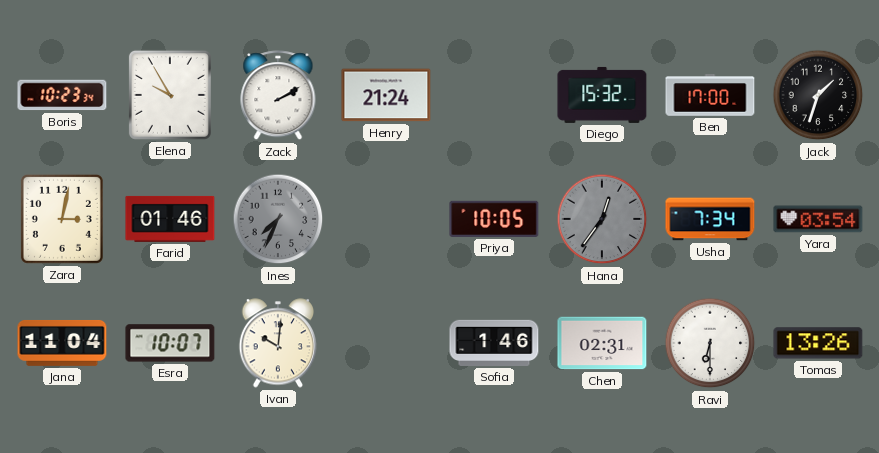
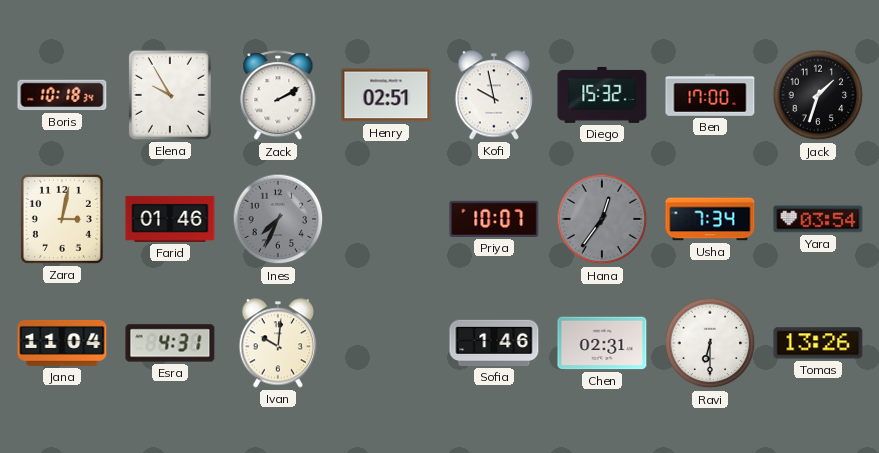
Boris: 10:23 -> 10:18 (62, 95)
Henry: 21:24 -> 02:51 (386, 95)
Kofi: none -> 9:58 (494, 95)
Priya: 10:05 -> 10:07 (494, 219)
Esra: 10:07 -> 4:31 (170, 343)
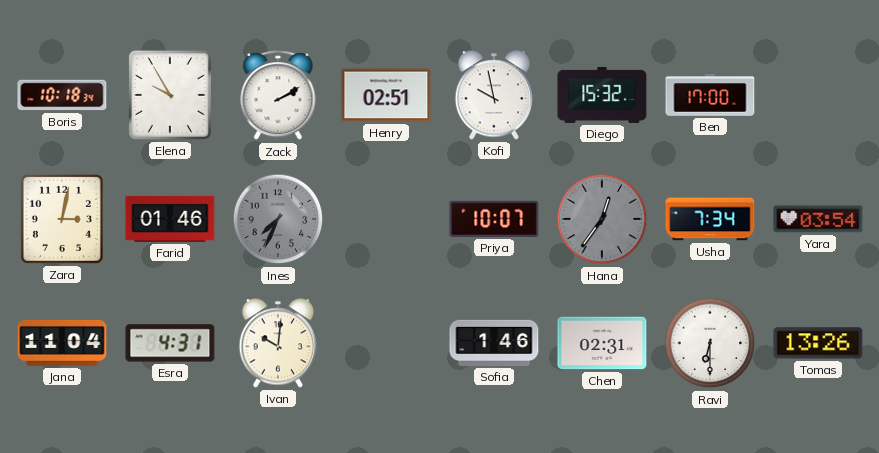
Jack: 1:33 -> none (818, 95)
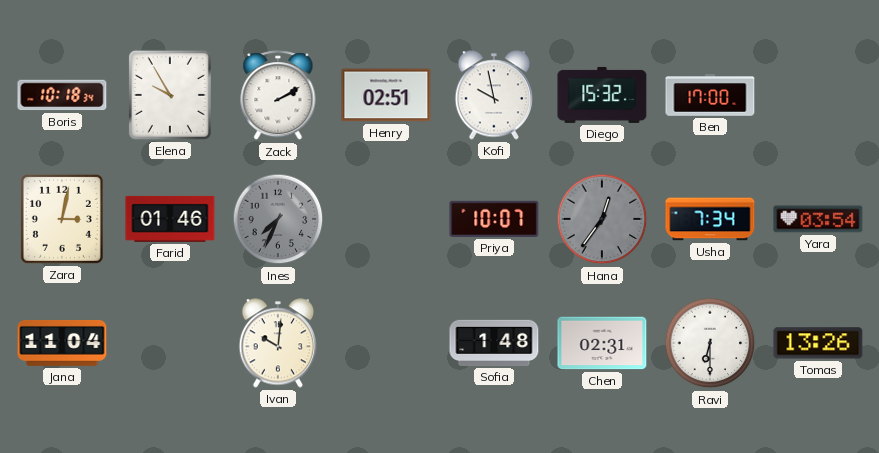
Esra: 4:31 -> none (170, 343)
Sofia: 1:46 -> 1:48 (494, 343)
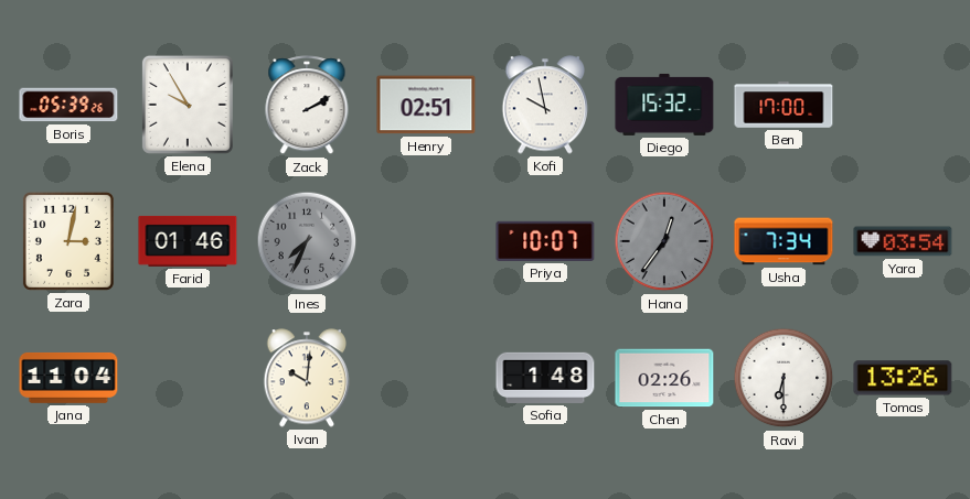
Boris: 10:18 -> 05:39 (68, 105)
Chen: 02:31 -> 02:26 (664, 378)
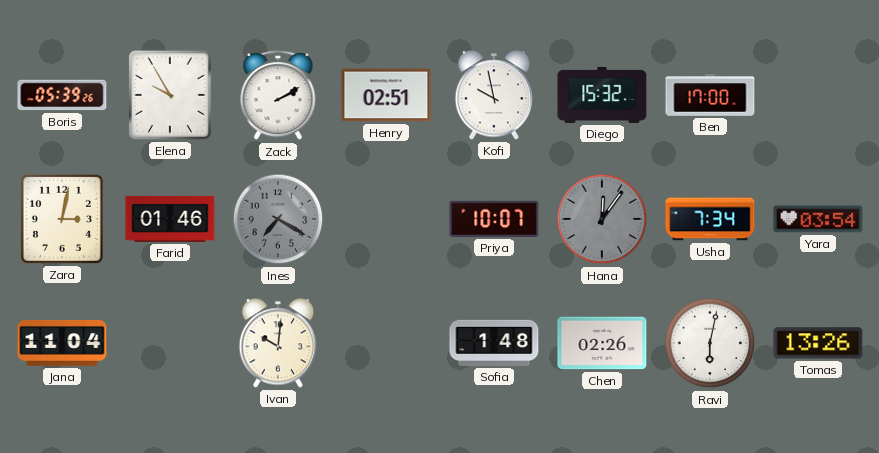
Ines: 7:34 -> 7:20 (278, 219)
Hana: 12:36 -> 12:06 (602, 219)
Ravi: 6:30 -> 6:02 (710, 343)
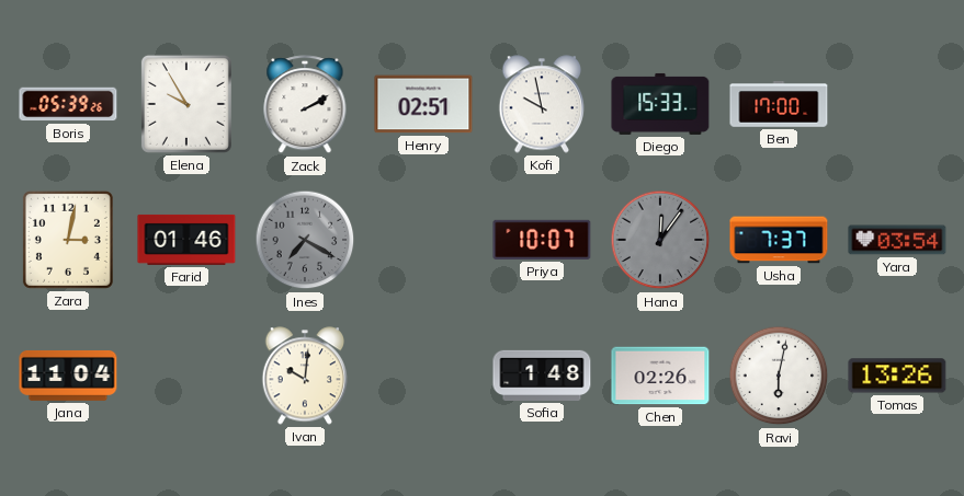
Diego: 15:32 -> 15:33 (660, 104)
Usha: 7:34 -> 7:37 (779, 240)
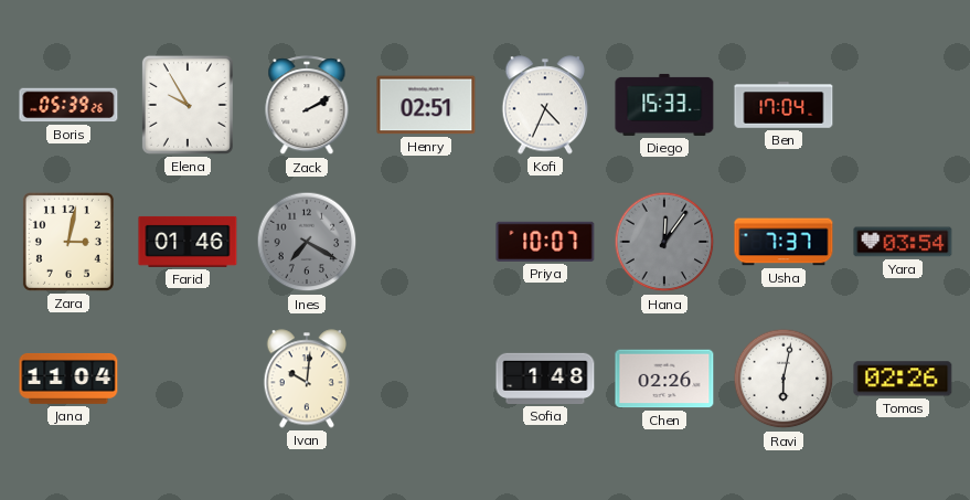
Kofi: 9:58 -> 4:34 (545, 105)
Ben: 17:00 -> 17:04 (784, 105)
Tomas: 13:26 -> 02:26 (903, 379)
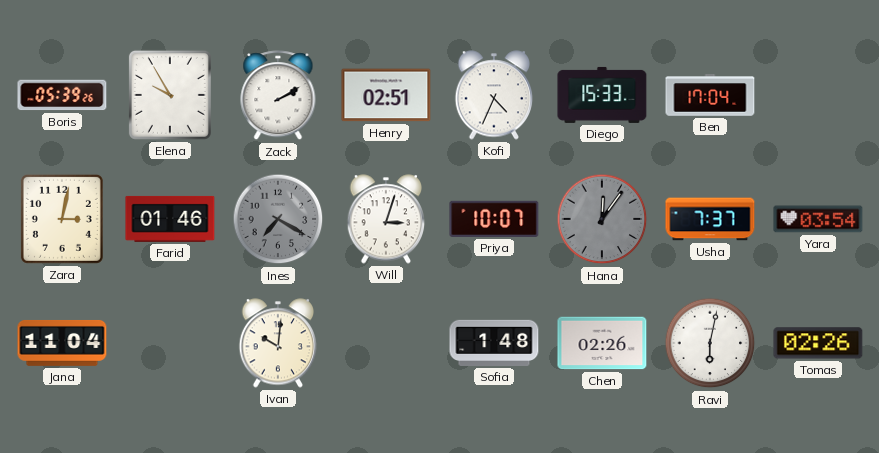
Will: none -> 3:03 (386, 219)
